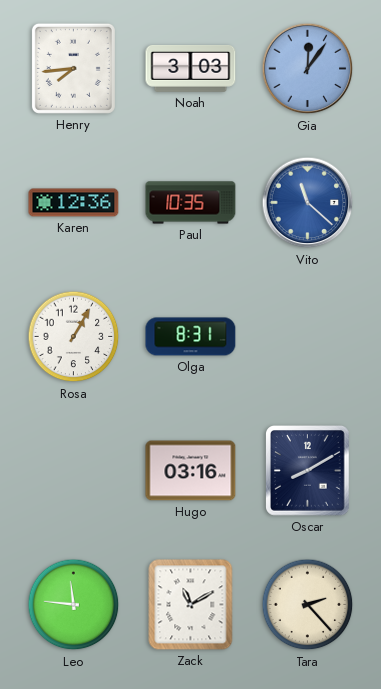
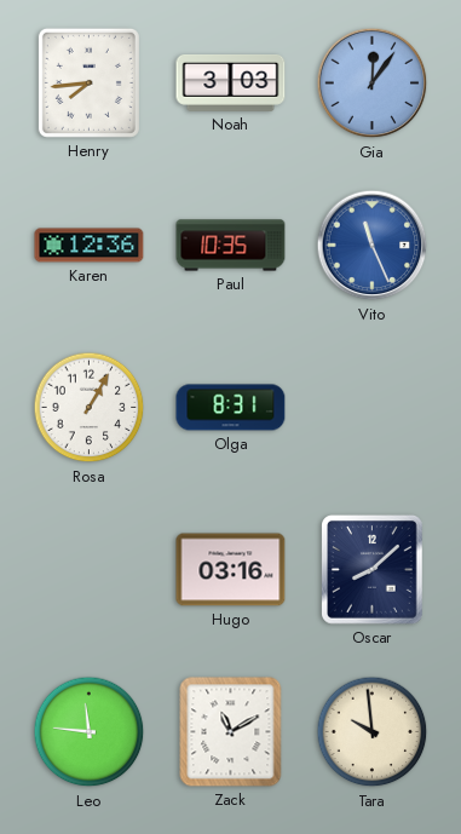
Vito: 11:22 -> 11:26 (373, 246)
Oscar: 8:10 -> 8:08 (373, 570)
Tara: 2:23 -> 9:59 (373, 732)
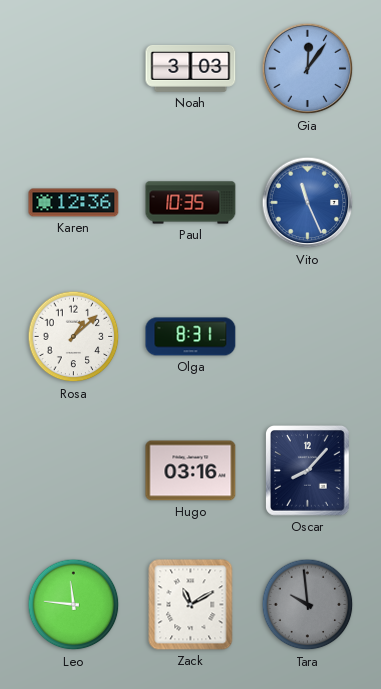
Henry: 7:44 -> none (88, 82)
Rosa: 1:05 -> 1:08 (74, 337)
Oscar: 8:08 -> 8:07 (308, 471)
Tara dial: cream -> grey (308, 605)
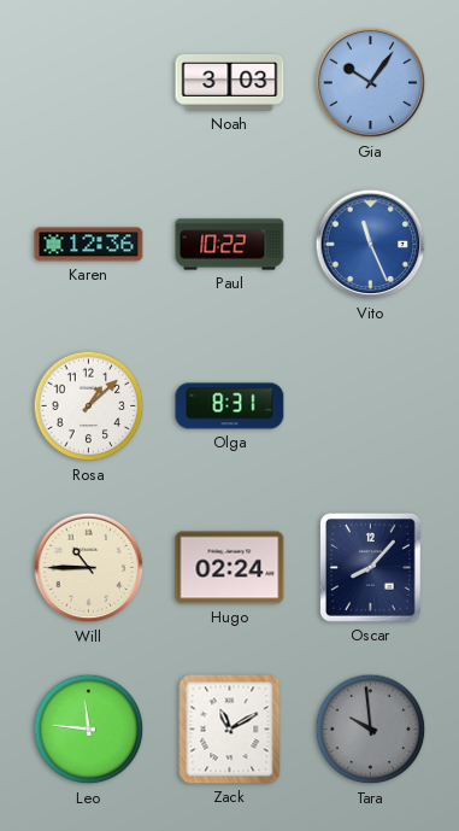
Gia: 12:06 -> 10:06 (371, 83)
Paul: 10:35 -> 10:22 (230, 245)
Will: none -> 10:45 (89, 568)
Hugo: 03:16 -> 02:24 (230, 568)
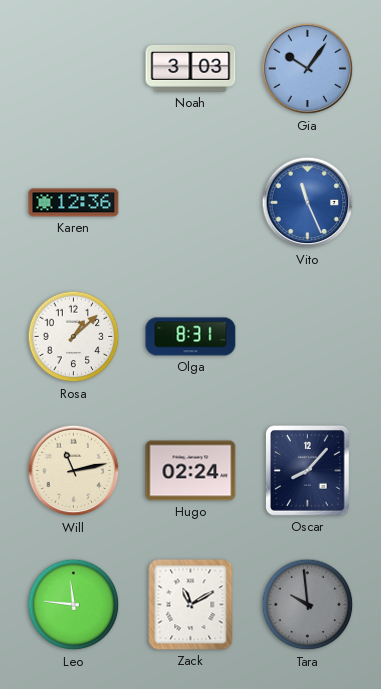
Paul: 10:22 -> none (230, 245)
Will: 10:45 -> 11:13 (74, 471)
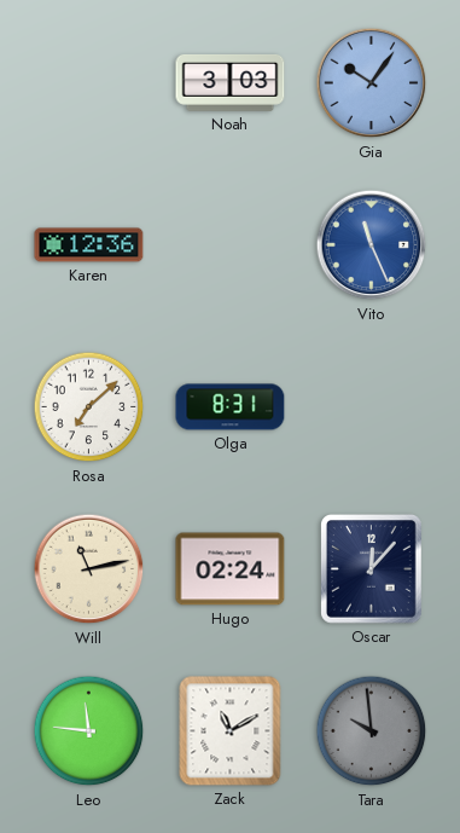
Rosa: 1:08 -> 7:08 (89, 407)
Oscar: 8:07 -> 12:07 (372, 569)
